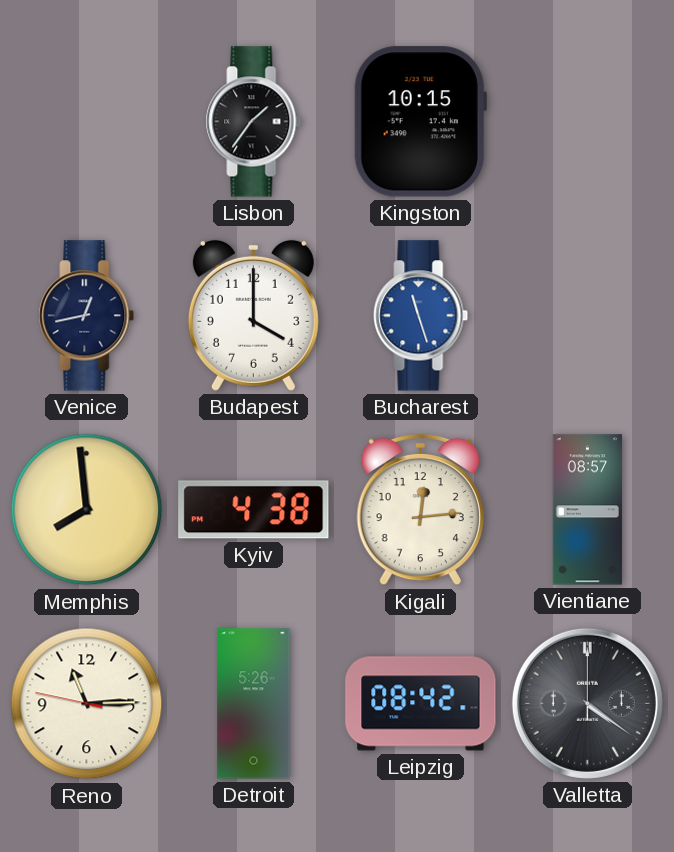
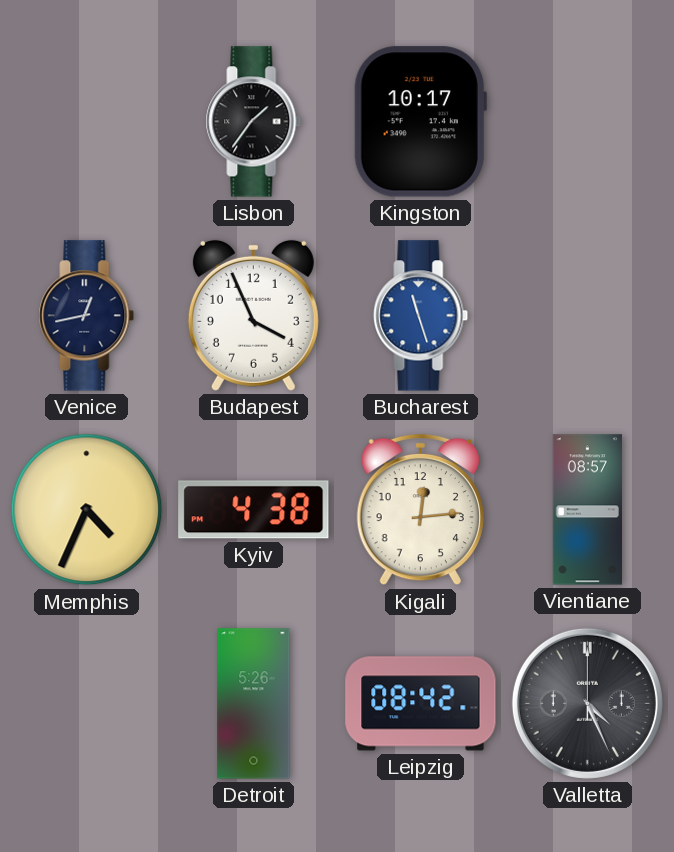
Kingston: 10:15 -> 10:17 (420, 122)
Budapest: 4:00 -> 3:56 (253, 315)
Memphis: 7:59 -> 4:34 (87, 510)
Reno: 11:14 -> none (87, 704)
Valletta: 4:21 -> 4:26 (587, 703)
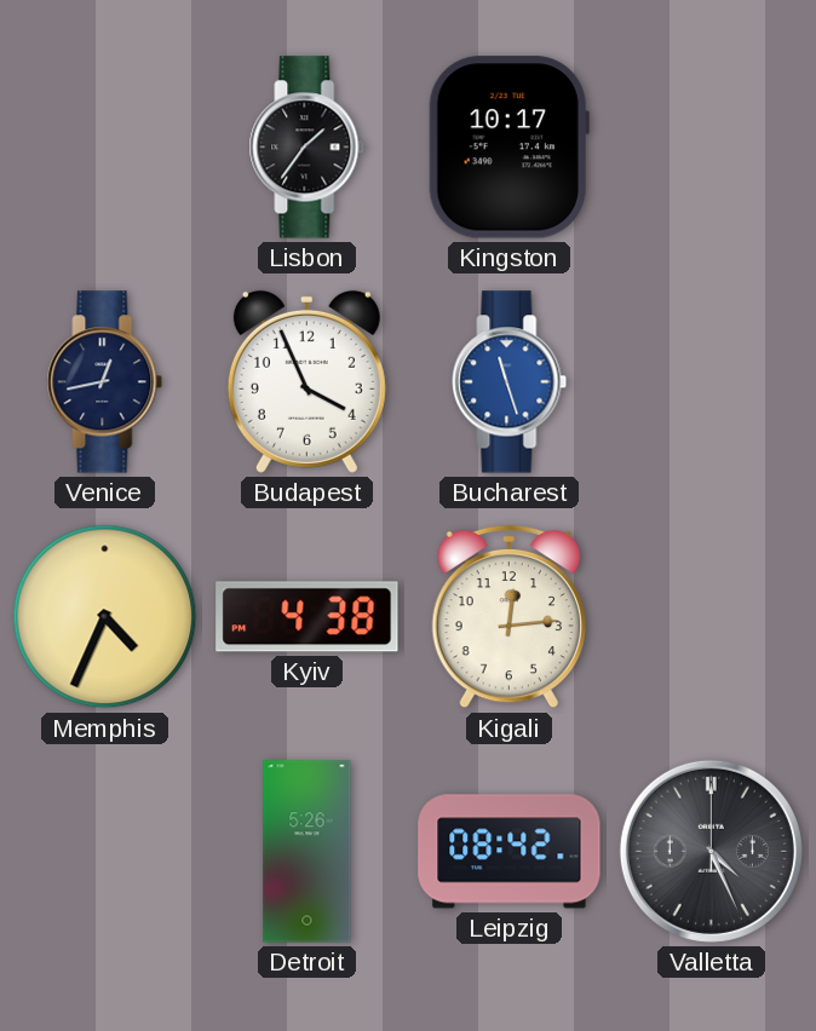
Vientiane: 08:57 -> none (587, 510)
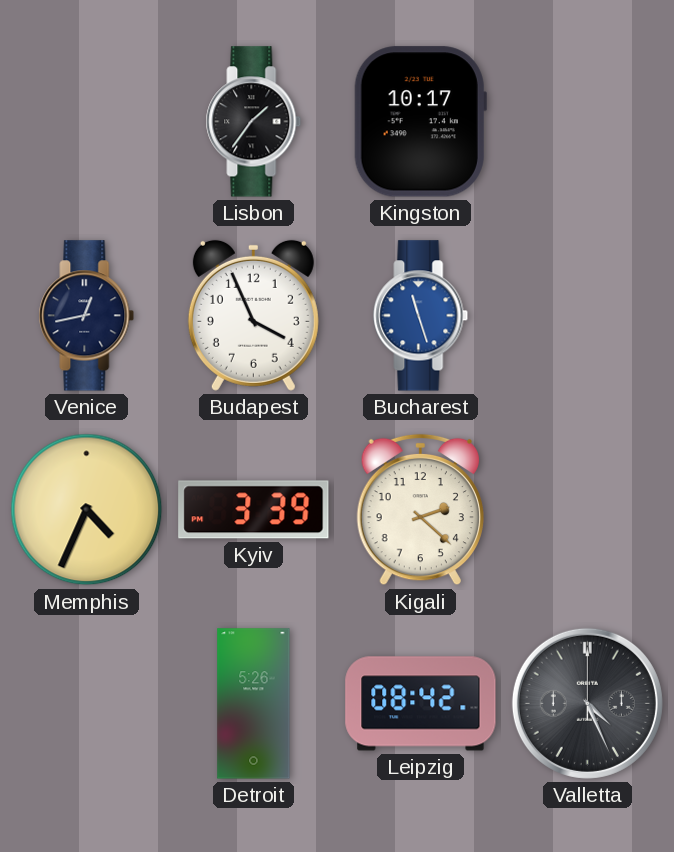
Kyiv: 4:38 -> 3:39 (254, 510)
Kigali: 12:14 -> 2:22 (420, 510)
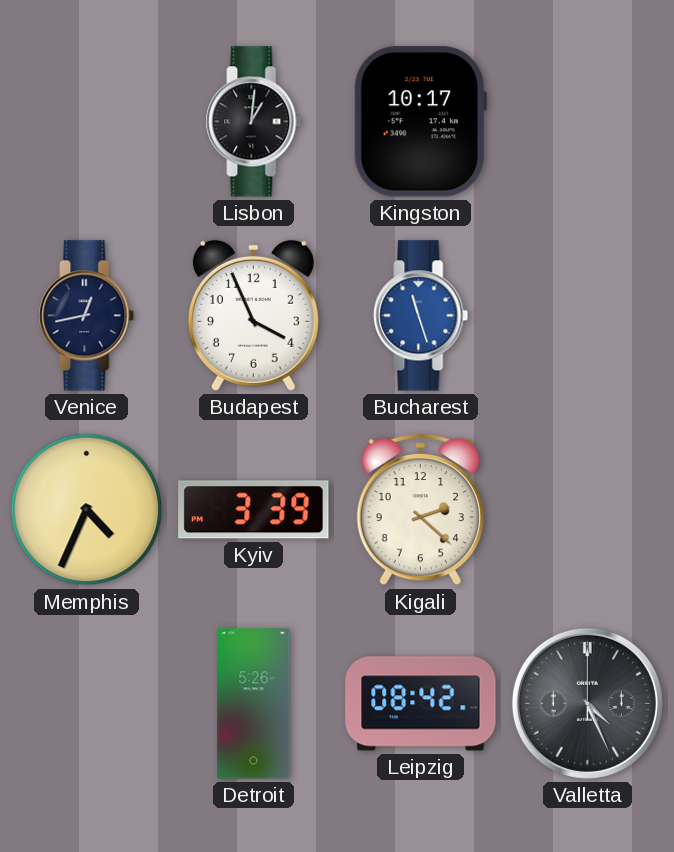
Lisbon: 1:36 -> 1:01 (254, 122)
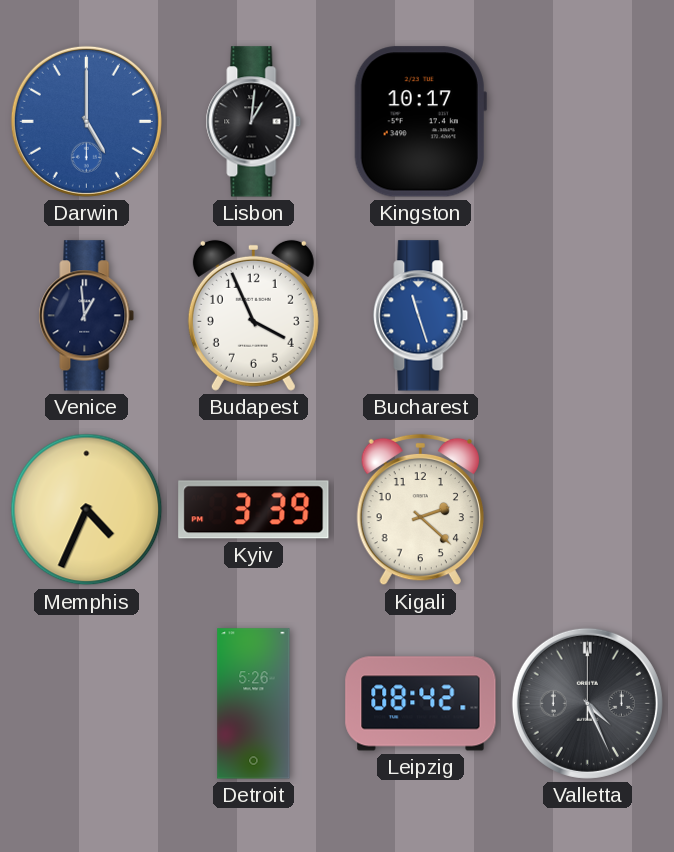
Darwin: none -> 5:00 (86, 121)
Venice: 12:43 -> 12:59 (87, 316)
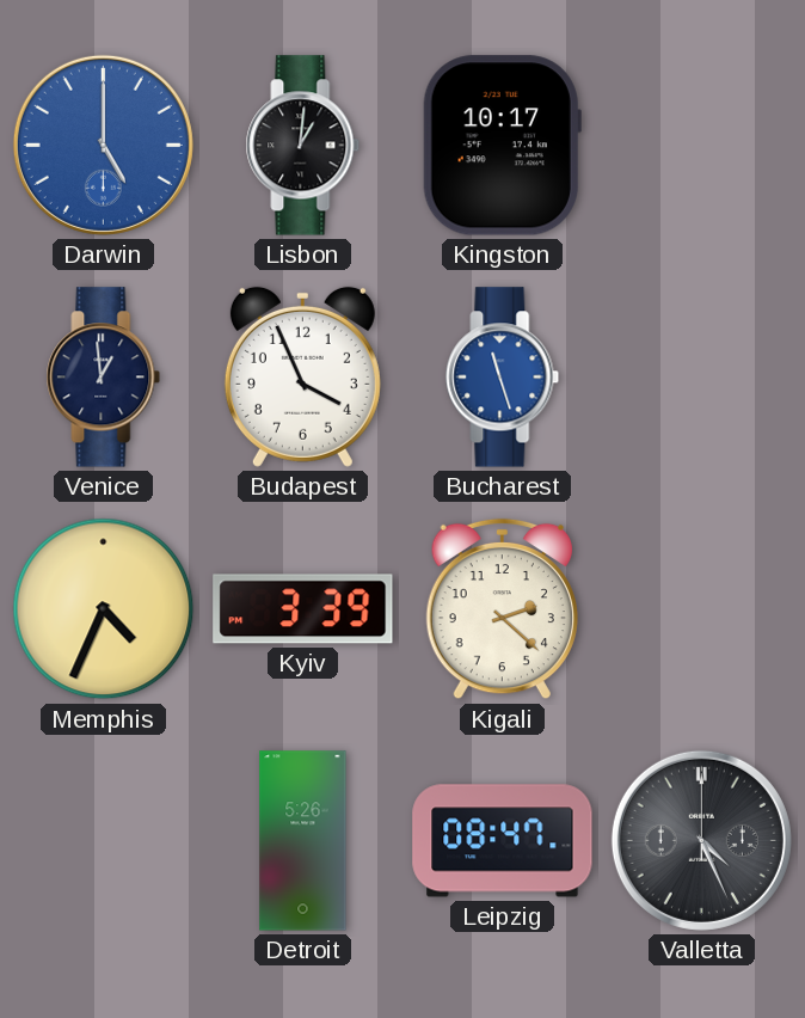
Leipzig: 08:42 -> 08:47 (503, 841)
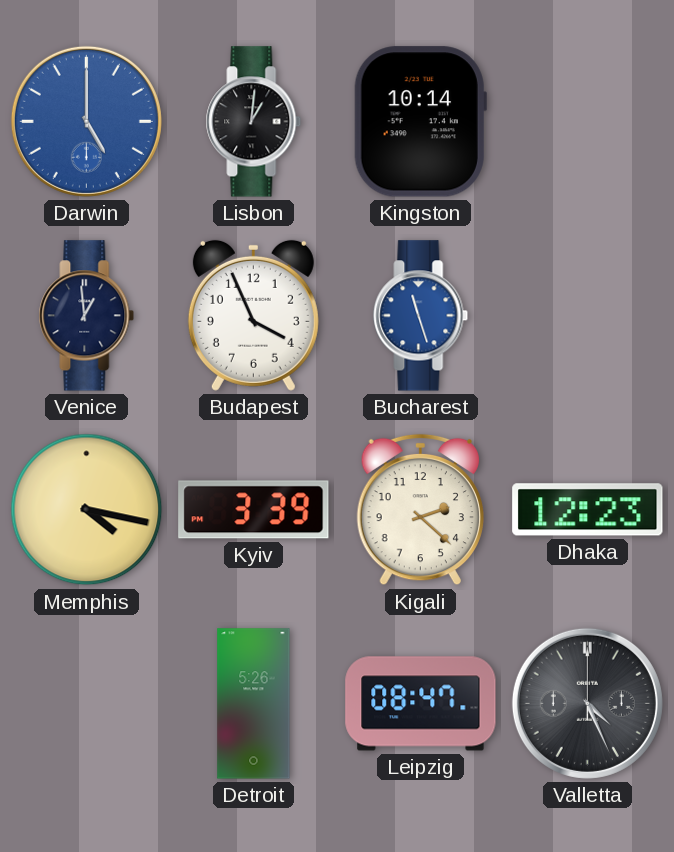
Kingston: 10:17 -> 10:14 (420, 122)
Memphis: 4:34 -> 4:17 (87, 510)
Dhaka: none -> 12:23 (588, 510)
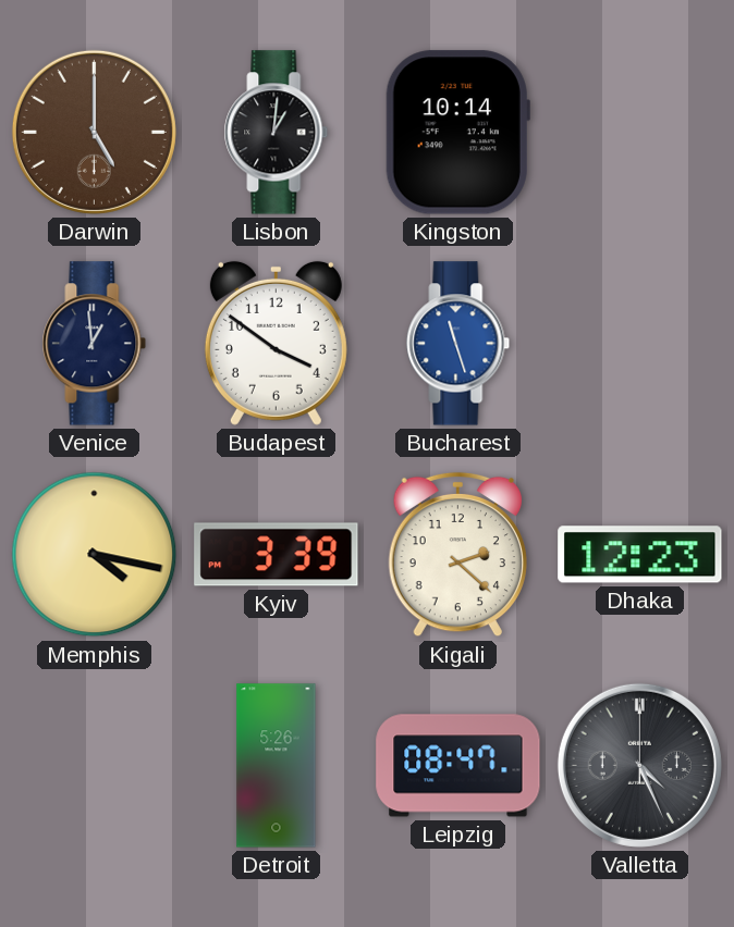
Darwin dial: blue -> brown (94, 132)
Budapest: 3:56 -> 3:51 (276, 343)
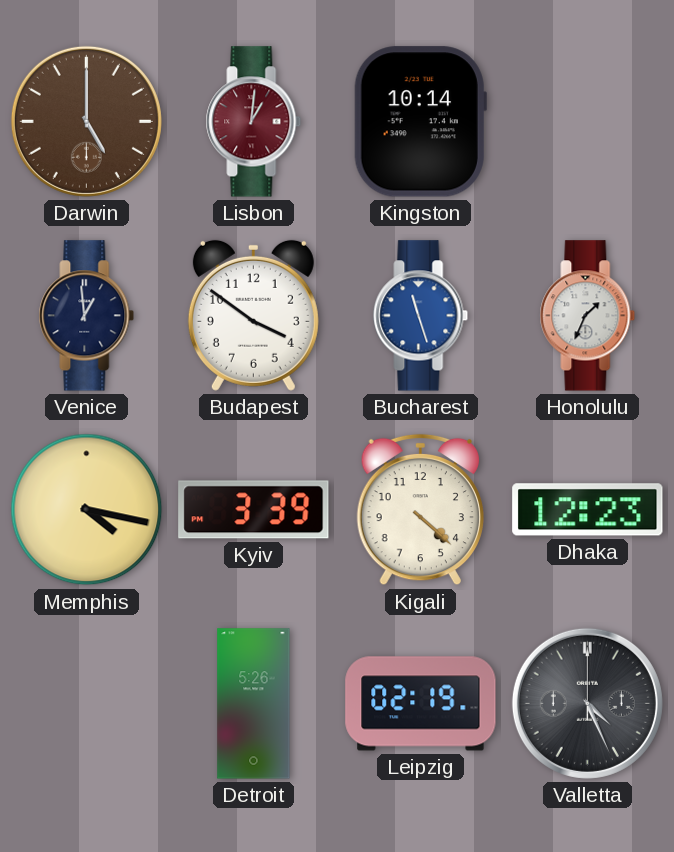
Lisbon dial: black -> burgundy (254, 122)
Honolulu: none -> 1:34 (588, 316)
Kigali: 2:22 -> 4:22 (420, 510)
Leipzig: 08:47 -> 02:19 (421, 704)
